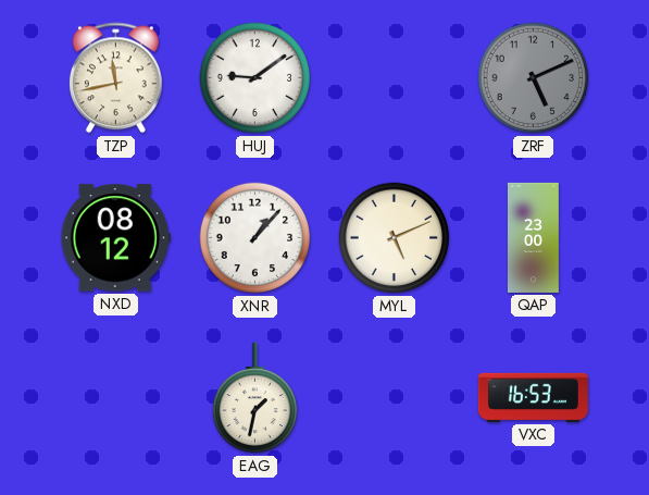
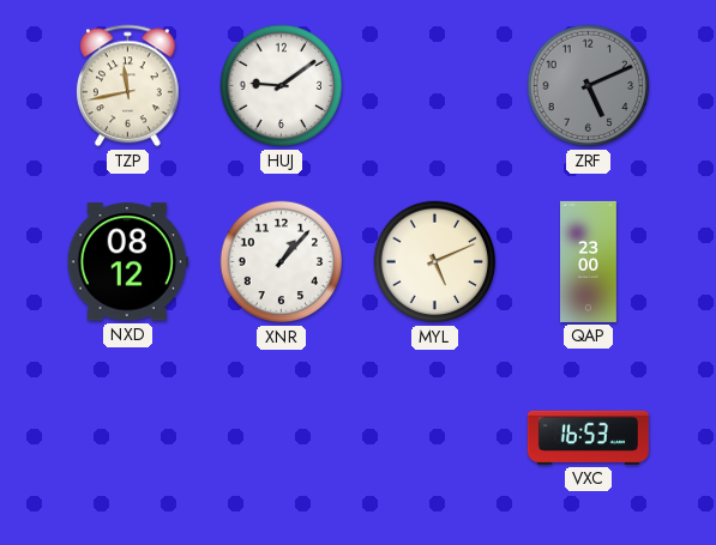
EAG: 1:32 -> none (254, 398)
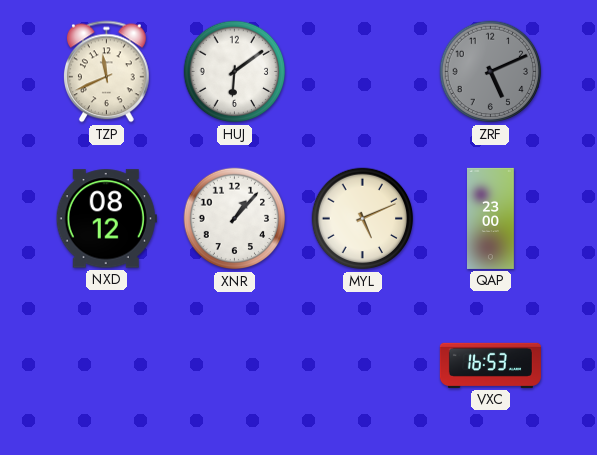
TZP: 11:43 -> 11:41 (107, 72)
HUJ: 9:09 -> 6:09 (235, 72)
